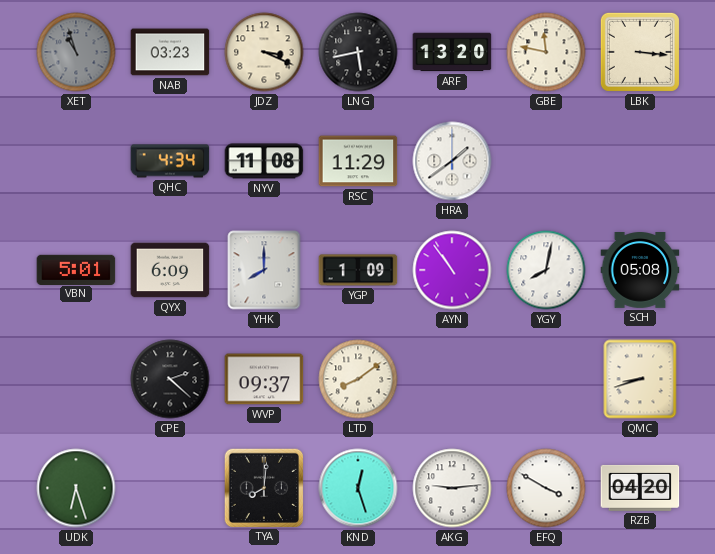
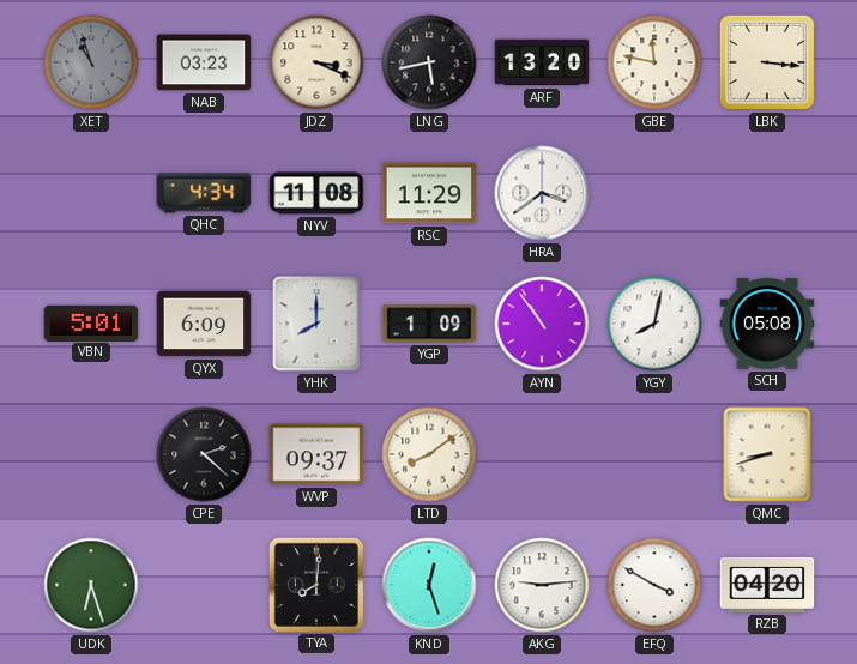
HRA: 1:39 -> 3:39 (542, 193)
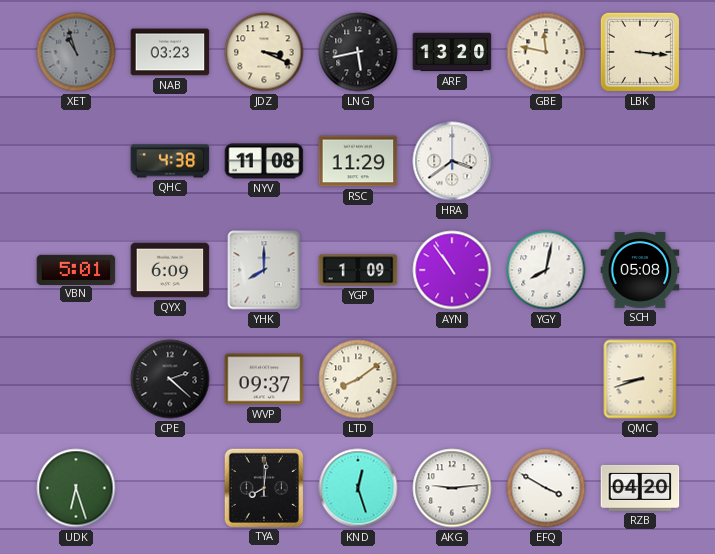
QHC: 4:34 -> 4:38 (170, 161)
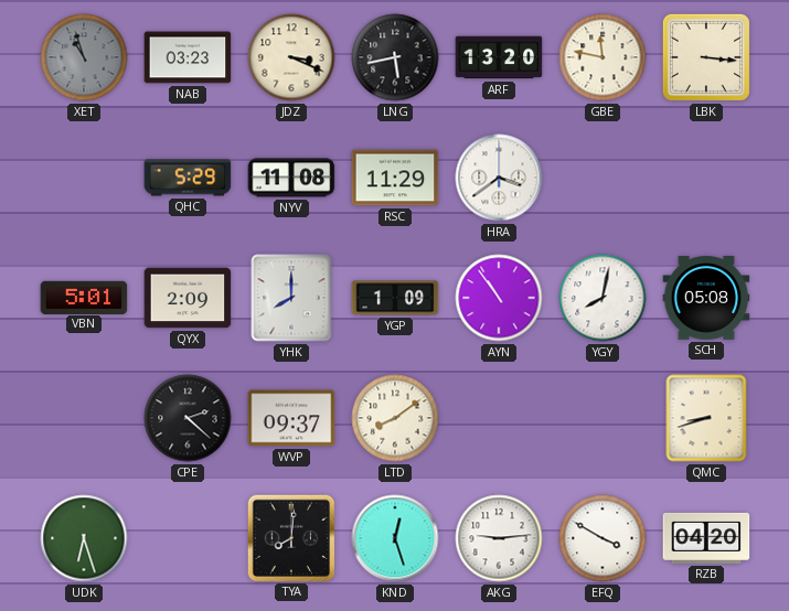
QHC: 4:38 -> 5:29 (188, 178)
QYX: 6:09 -> 2:09 (188, 298)
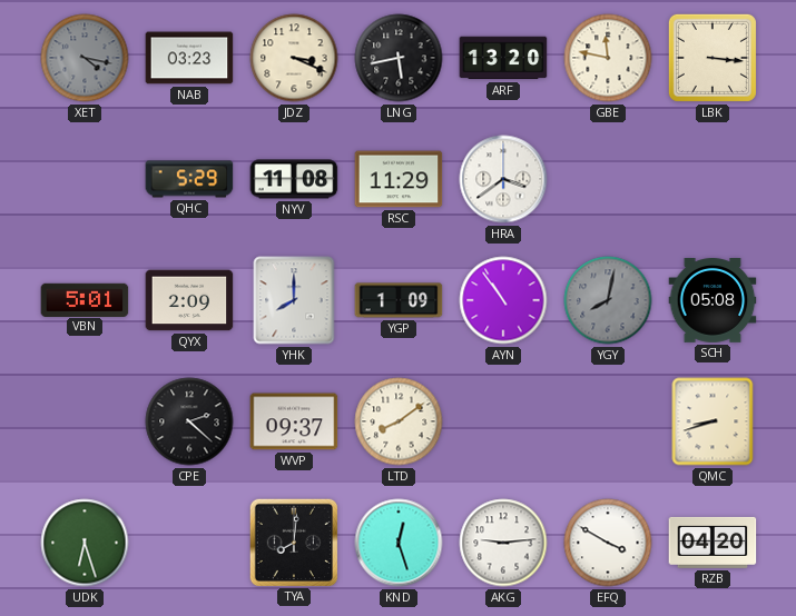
XET: 10:57 -> 4:17 (85, 58)
YGY dial: white -> grey (608, 300)
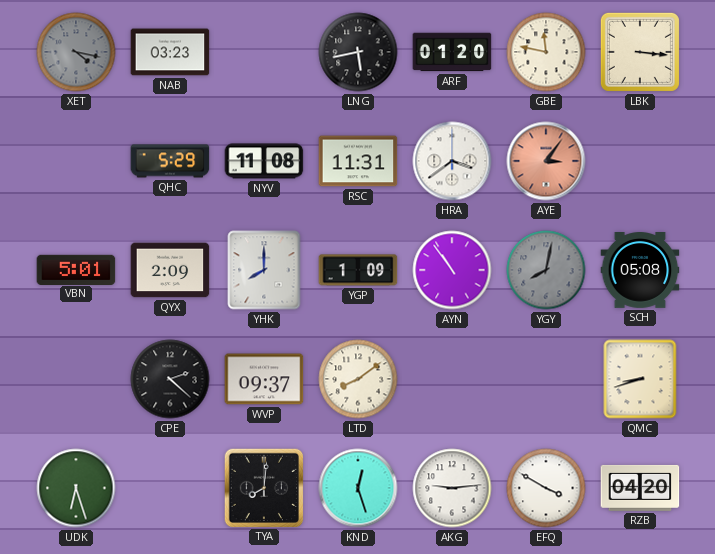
JDZ: 3:19 -> none (294, 58)
ARF: 13:20 -> 01:20 (452, 52)
RSC: 11:29 -> 11:31 (358, 161)
AYE: none -> 3:06 (546, 161)
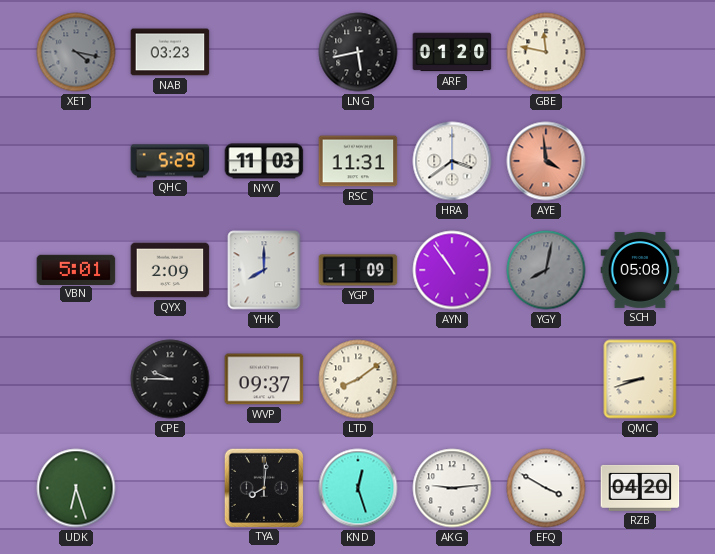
LBK: 3:16 -> none (640, 52)
NYV: 11:08 -> 11:03 (264, 161)
AYE: 3:06 -> 3:59 (546, 161)
CPE: 2:22 -> 9:45 (170, 379)
